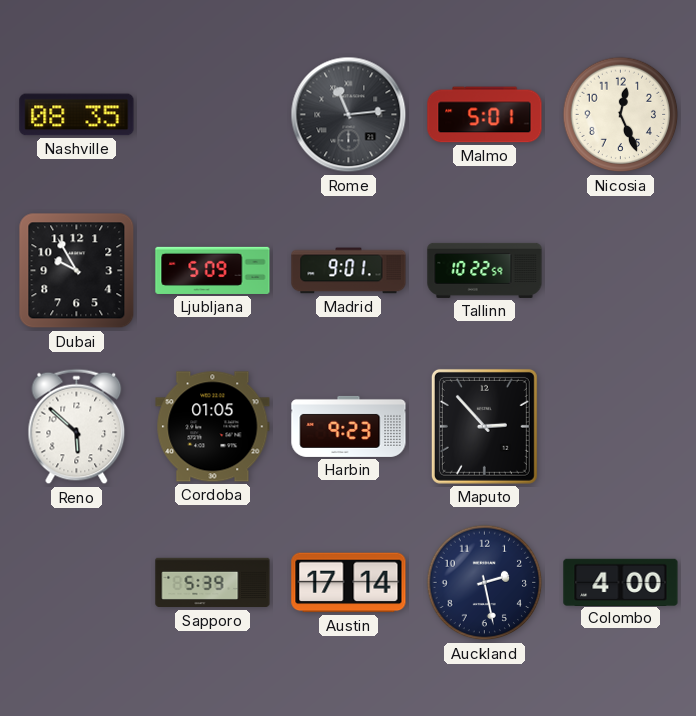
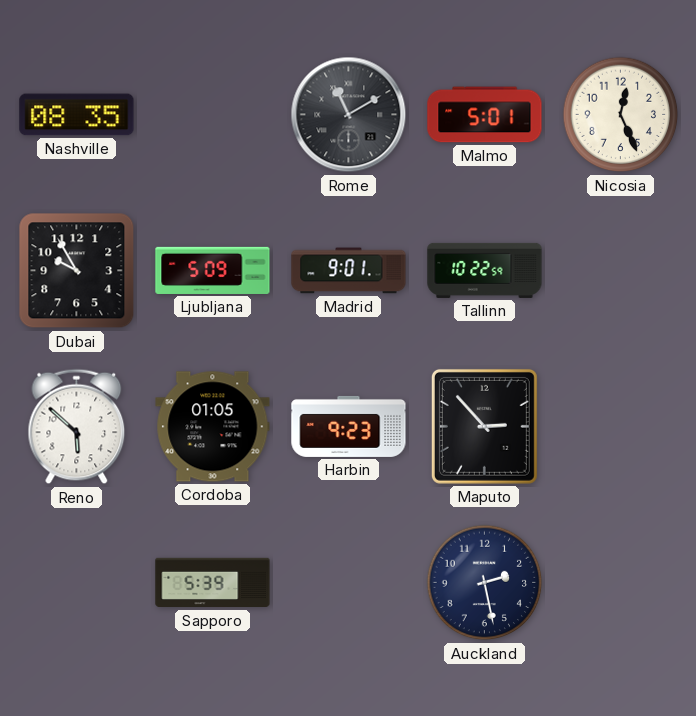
Rome: 11:14 -> 11:10 (349, 115)
Austin: 17:14 -> none (349, 583)
Colombo: 4:00 -> none (621, 582)
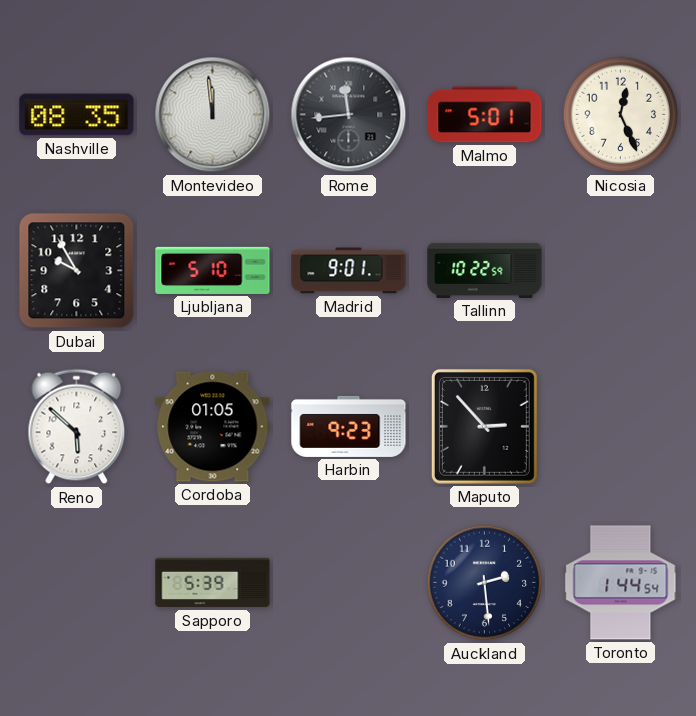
Montevideo: none -> 11:59 (213, 115)
Rome: 11:10 -> 11:44 (349, 115)
Ljubljana: 5:09 -> 5:10 (213, 270)
Auckland: 2:28 -> 2:29 (485, 583)
Toronto: none -> 1:44 (621, 583)
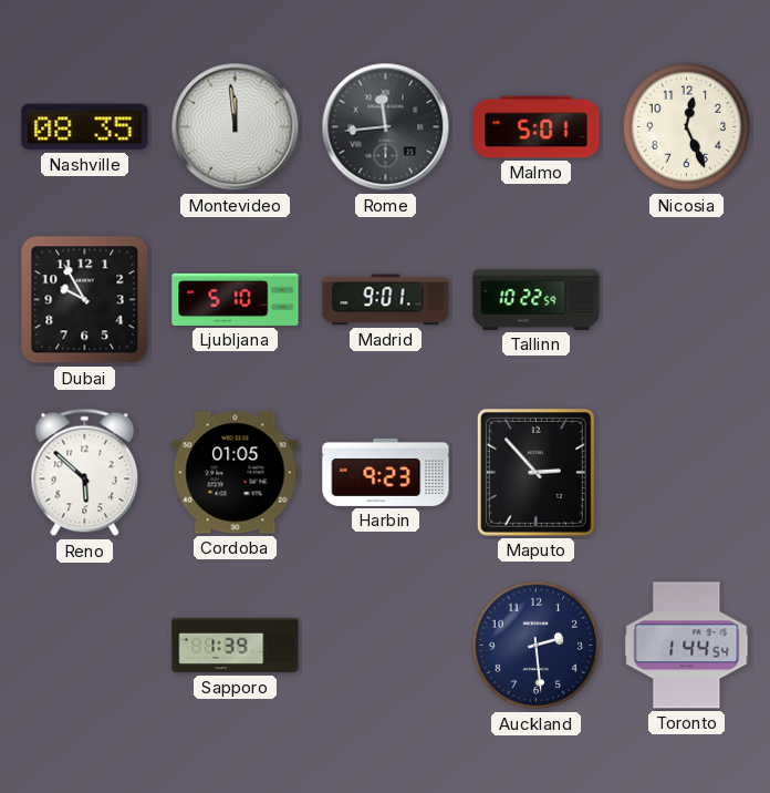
Sapporo: 5:39 -> 1:39 (236, 646)
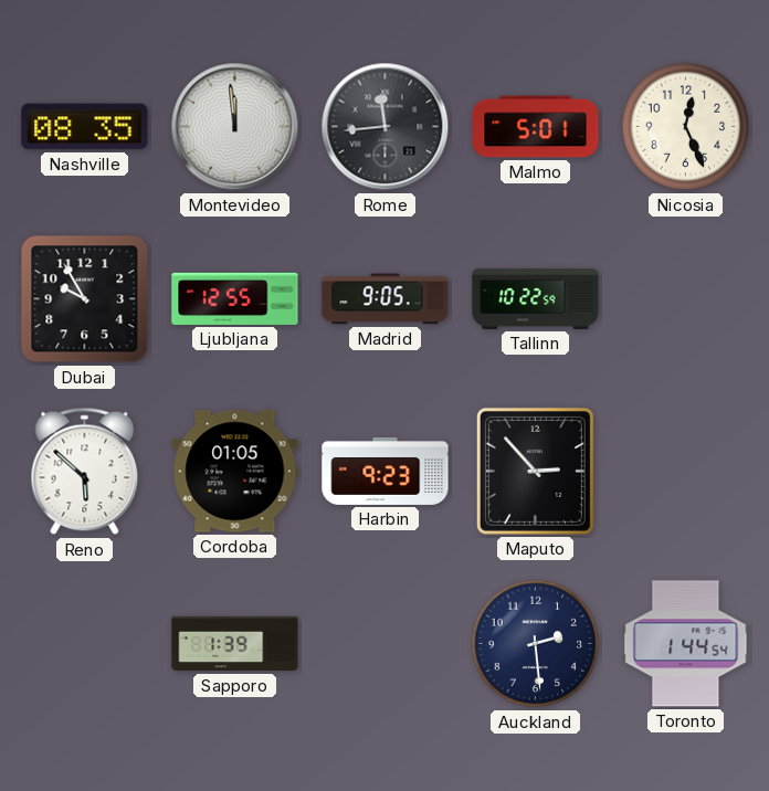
Ljubljana: 5:10 -> 12:55 (235, 298)
Madrid: 9:01 -> 9:05 (386, 299)
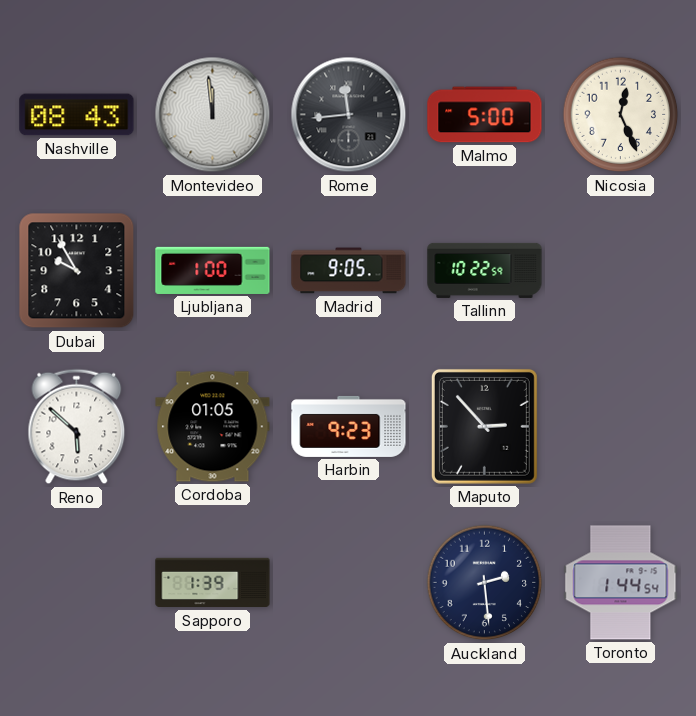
Nashville: 08:35 -> 08:43 (77, 115)
Malmo: 5:01 -> 5:00 (485, 115)
Ljubljana: 12:55 -> 1:00 (213, 270)
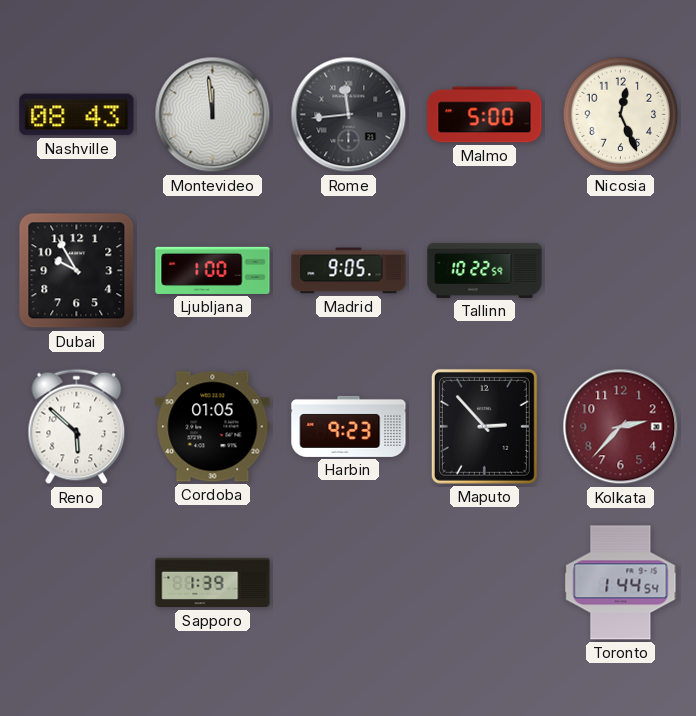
Kolkata: none -> 2:37 (621, 427)
Auckland: 2:29 -> none (485, 583)
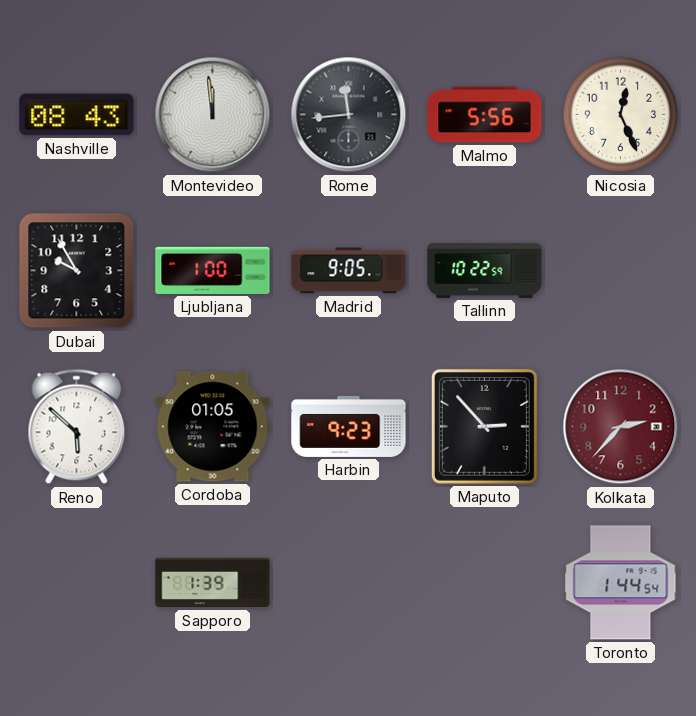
Malmo: 5:00 -> 5:56 (485, 115)
